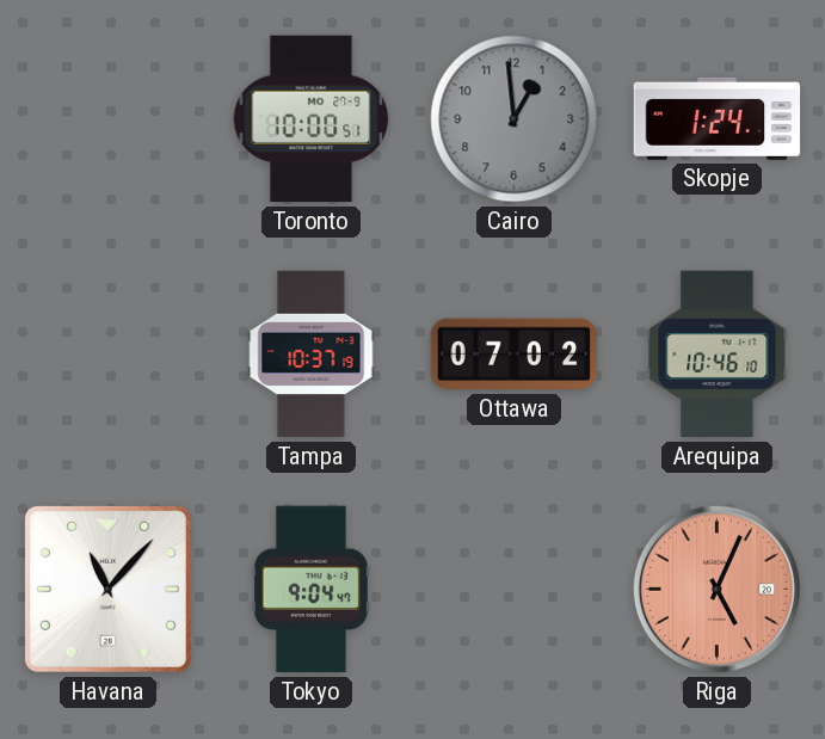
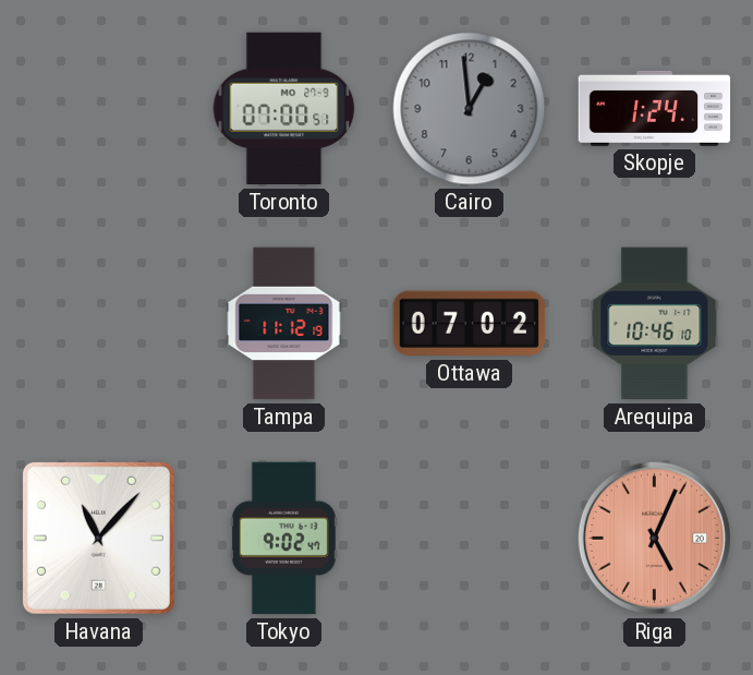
Toronto: 10:00 -> 07:00 (284, 109)
Tampa: 10:37 -> 11:12 (284, 324)
Tokyo: 9:04 -> 9:02 (283, 539)
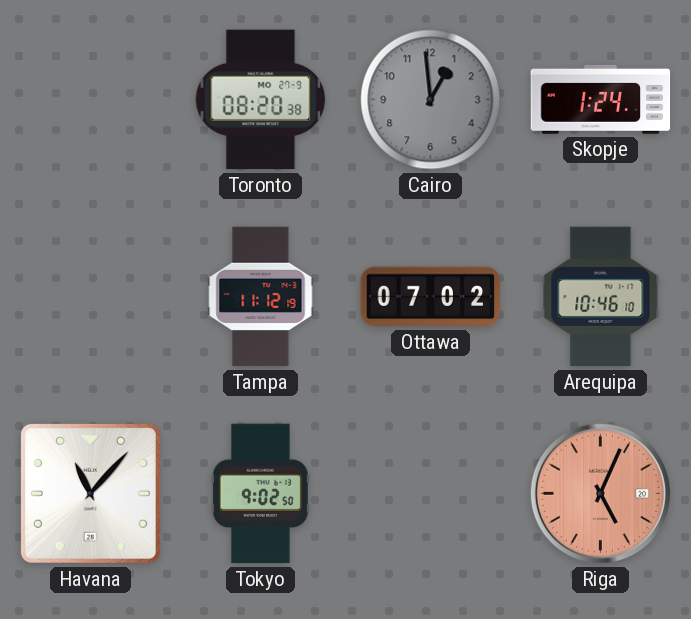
Toronto: 07:00 -> 08:20 (261, 100)
Tokyo: 9:02:47 -> 9:02:50 (260, 494)
